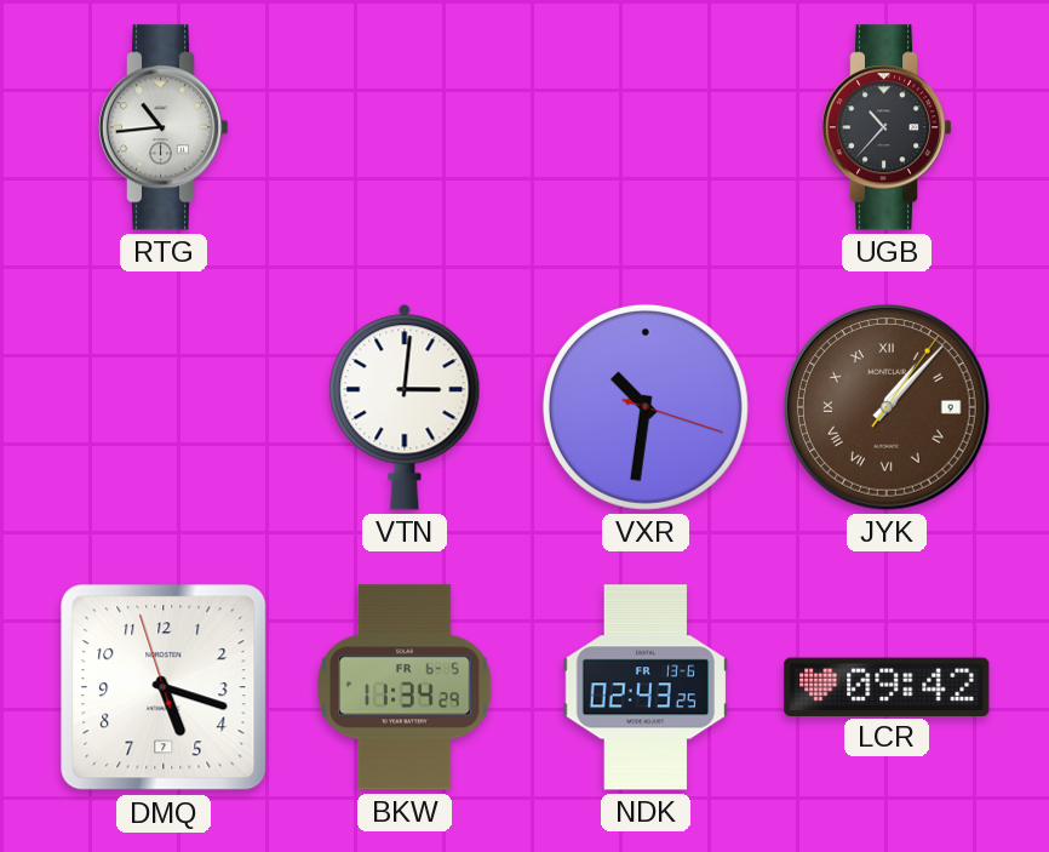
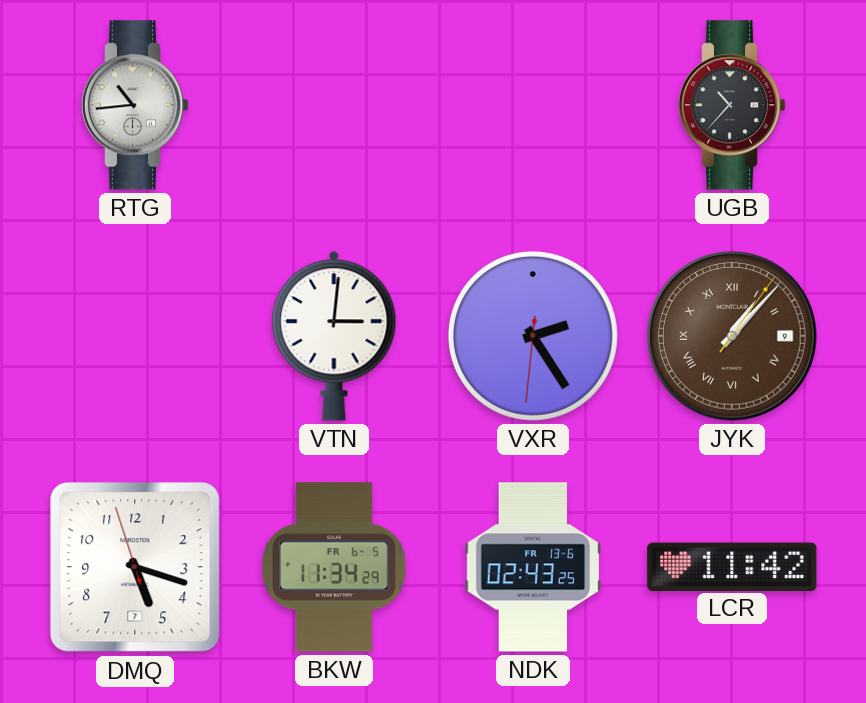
VXR: 10:31 -> 2:24 (533, 336)
LCR: 09:42 -> 11:42 (732, 566)
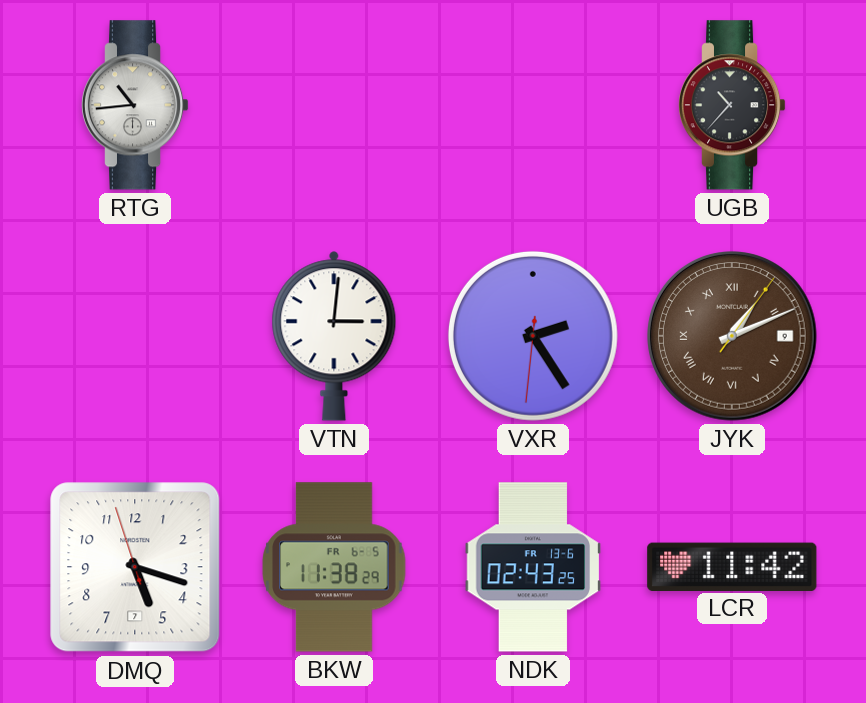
JYK: 1:07 -> 1:11 (732, 336)
BKW: 11:34 -> 11:38 (334, 567)
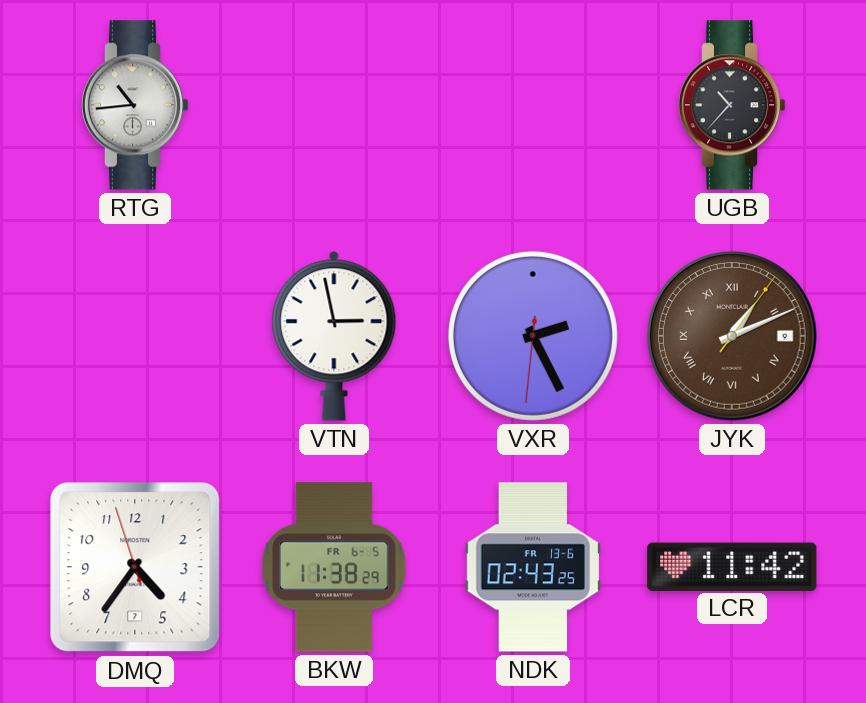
VTN: 3:01 -> 2:58 (334, 336)
VXR: 2:24 -> 2:25 (533, 336)
DMQ: 5:17 -> 4:35 (135, 567)
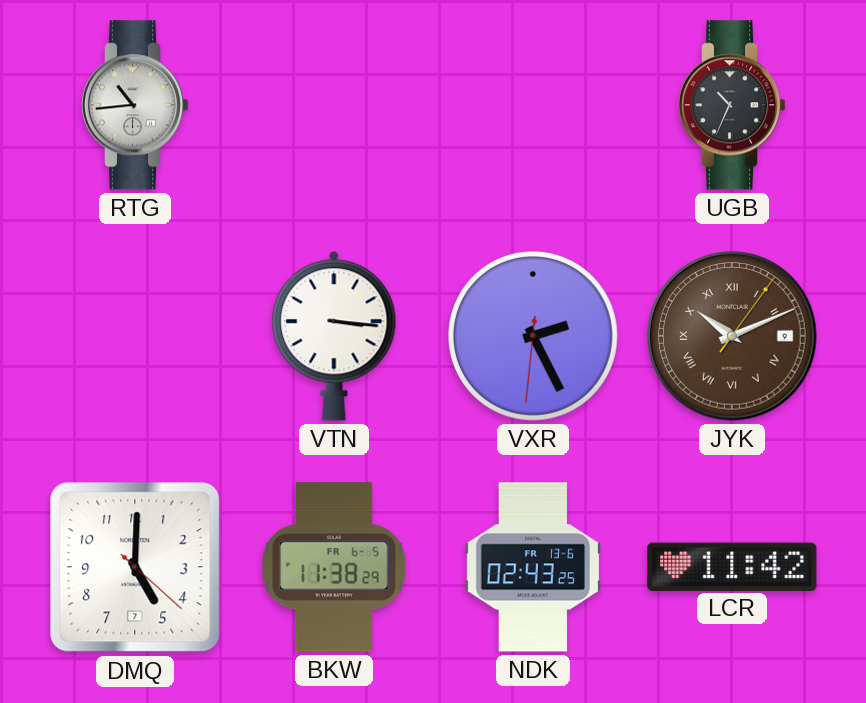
UGB: 10:37 -> 10:34 (732, 105)
VTN: 2:58 -> 3:16 (334, 336)
JYK: 1:11 -> 10:11 (732, 336)
DMQ: 4:35 -> 5:00 (135, 567)
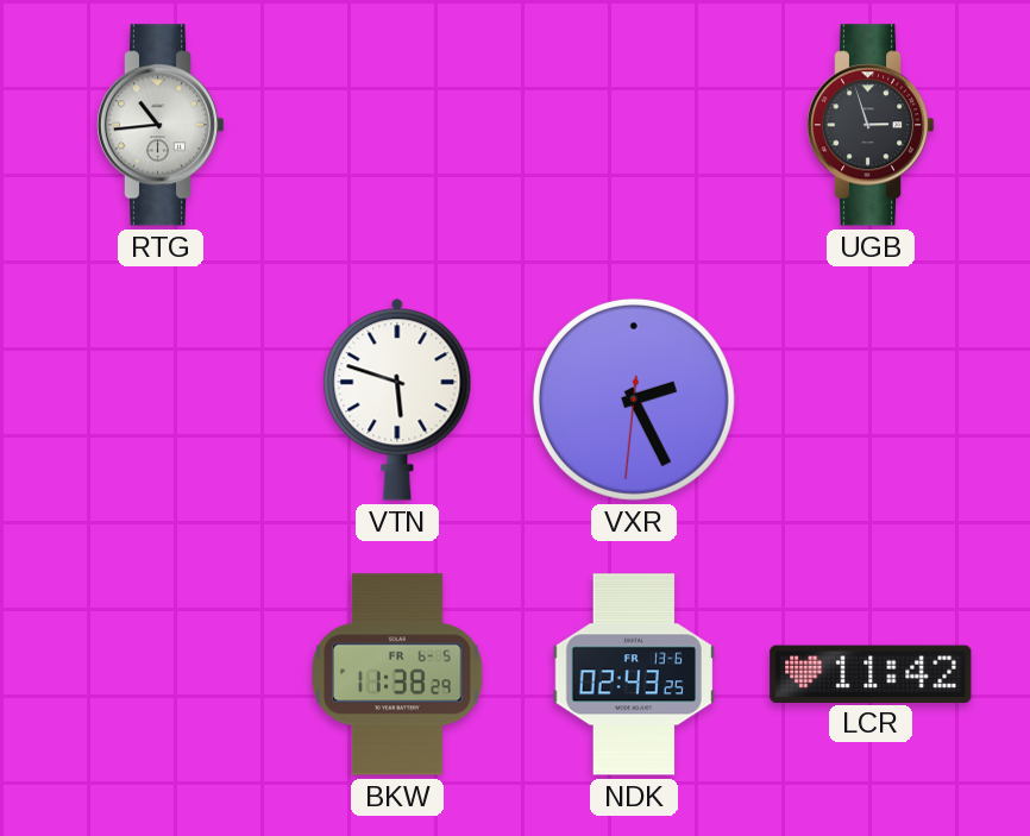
UGB: 10:34 -> 2:57 (871, 125)
VTN: 3:16 -> 5:48 (397, 400)
JYK: 10:11 -> none (732, 336)
DMQ: 5:00 -> none (135, 567)
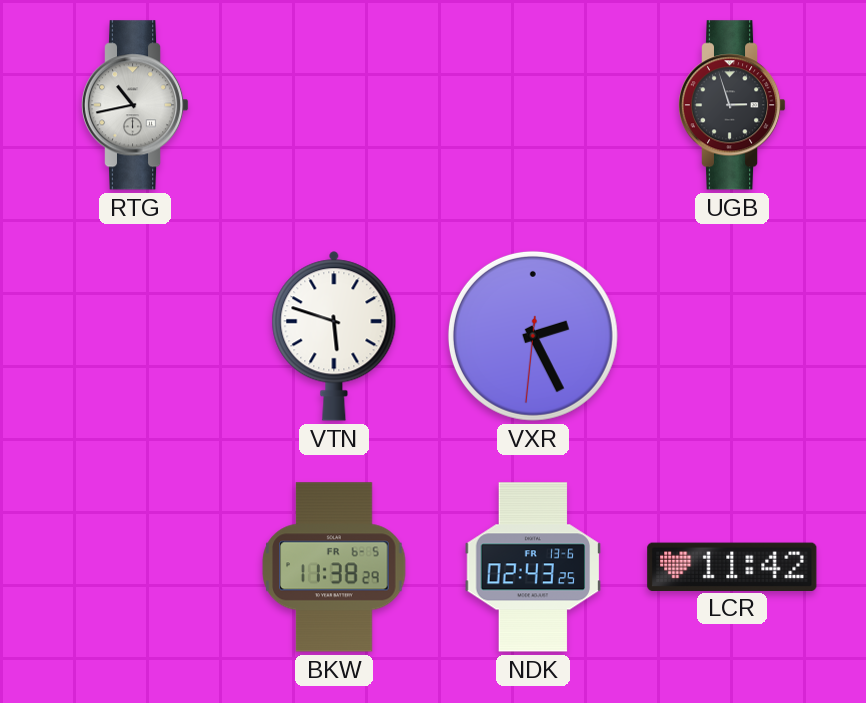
RTG: 10:44 -> 10:43 (135, 105)
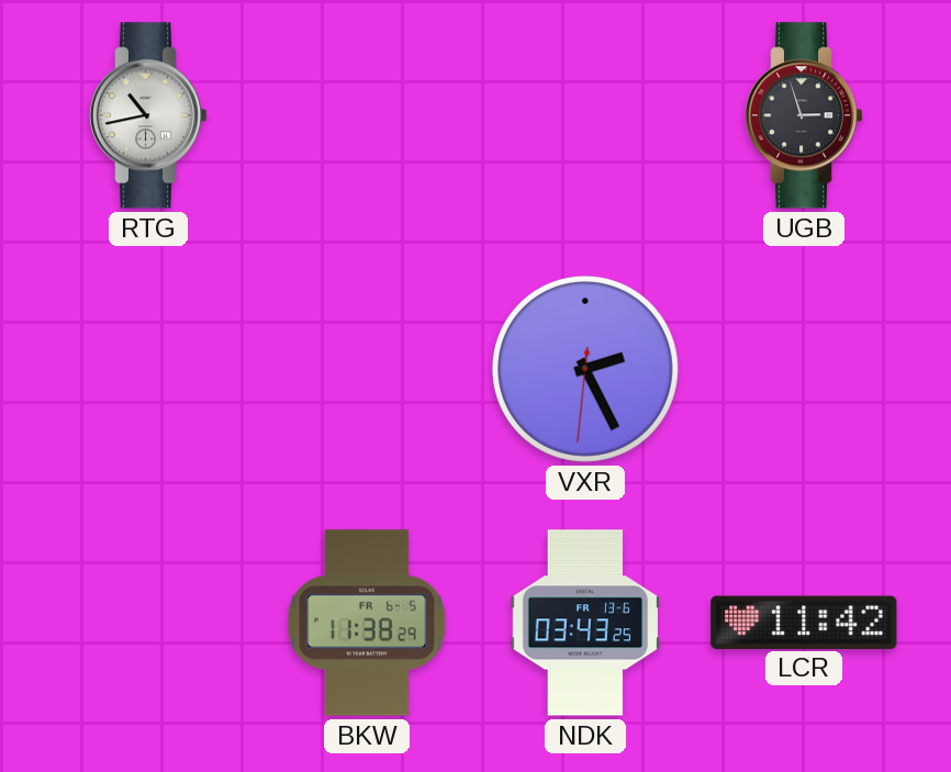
VTN: 5:48 -> none (334, 336)
NDK: 02:43 -> 03:43 (585, 623)
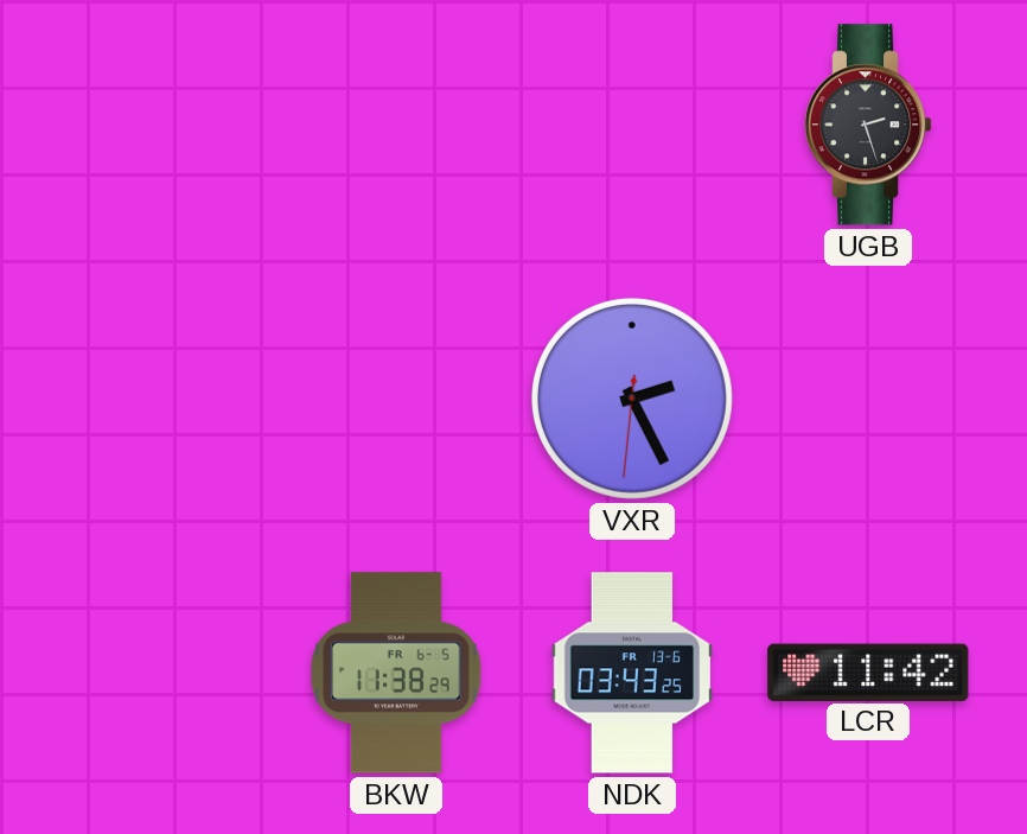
RTG: 10:43 -> none (148, 115)
UGB: 2:57 -> 2:27 (868, 125)
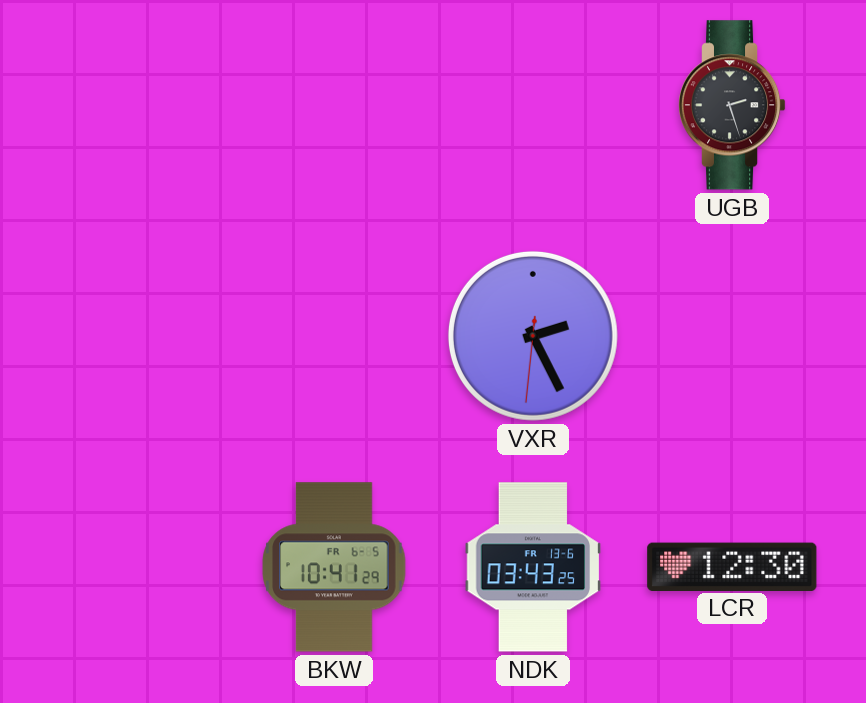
BKW: 11:38 -> 10:41 (334, 567)
LCR: 11:42 -> 12:30 (732, 566)
